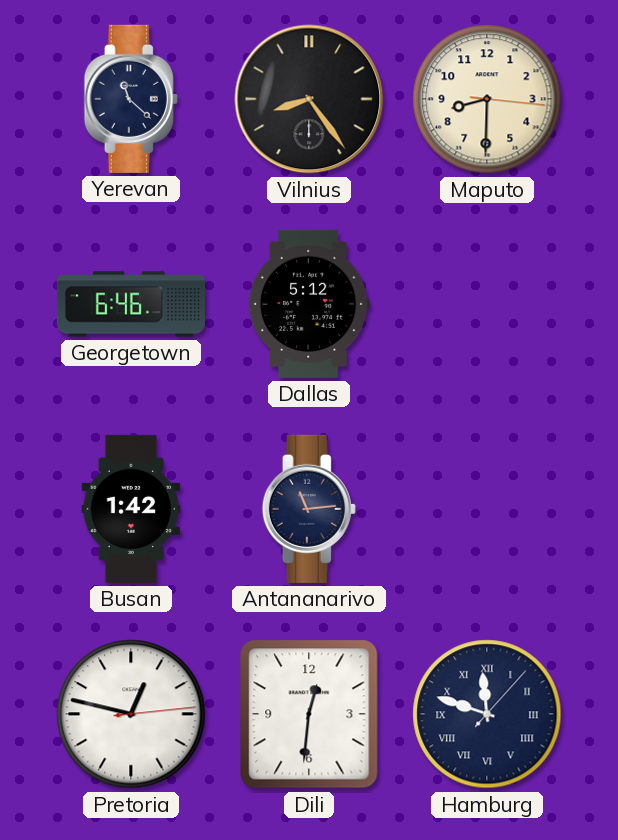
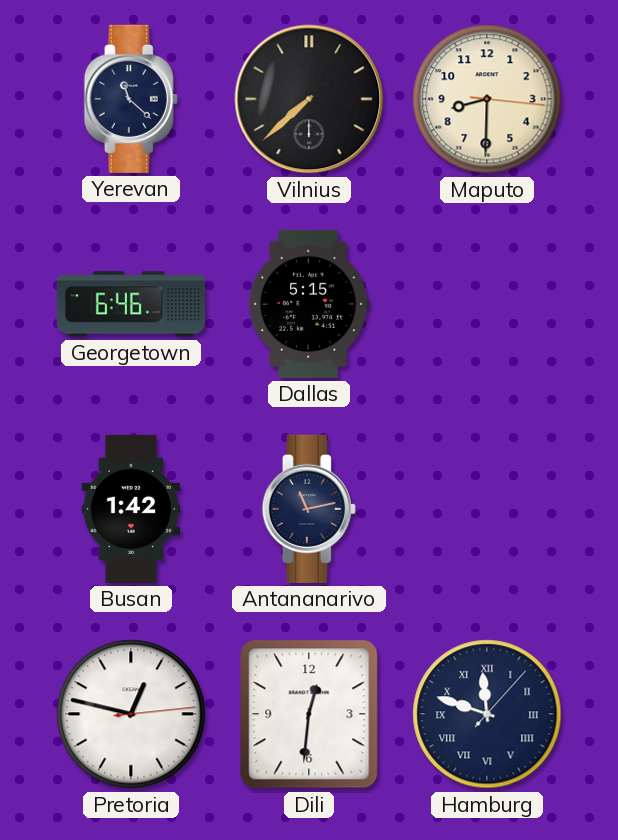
Vilnius: 8:24 -> 7:38 (309, 99)
Dallas: 5:12 -> 5:15 (309, 304)
Antananarivo: 11:14 -> 11:13 (309, 509)
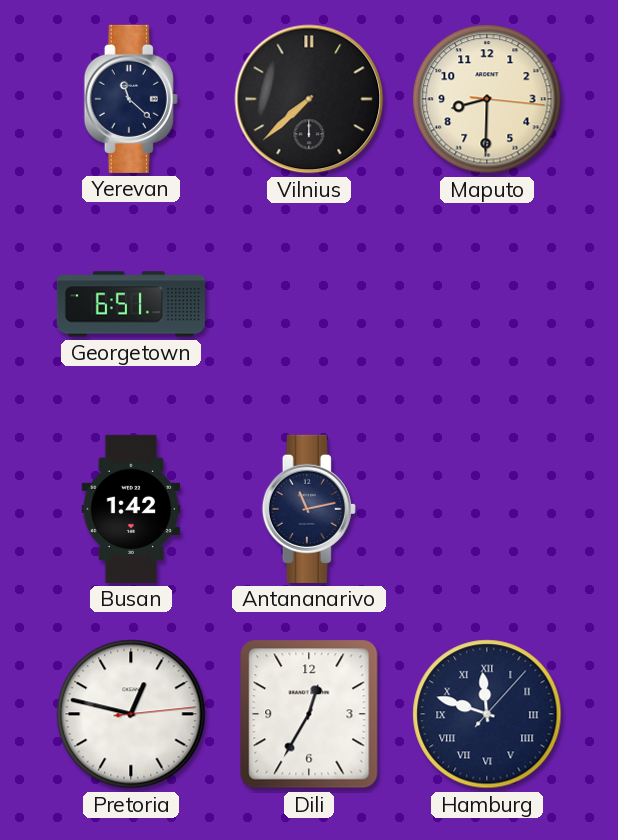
Georgetown: 6:46 -> 6:51 (131, 304)
Dallas: 5:15 -> none (309, 304)
Dili: 12:31 -> 12:35 (309, 714)
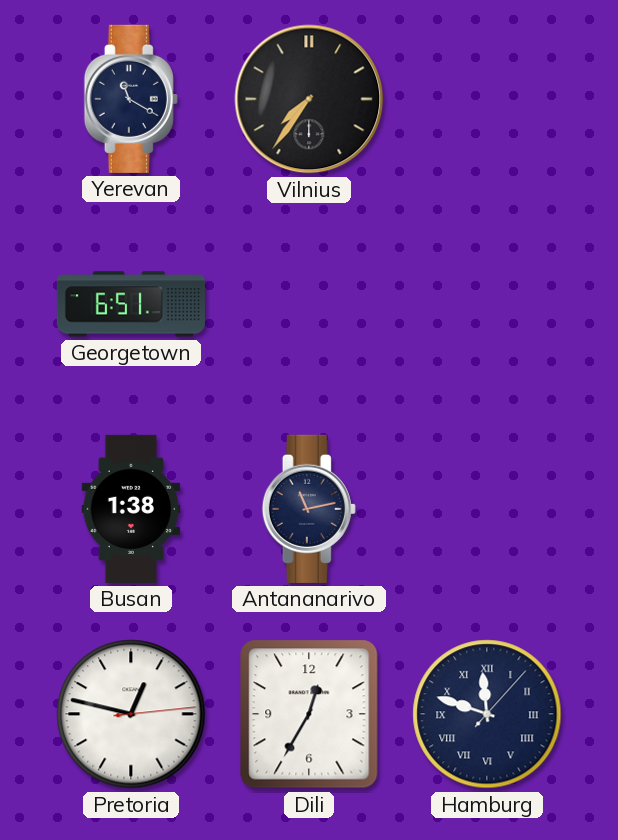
Yerevan: 11:22 -> 11:20 (131, 99)
Vilnius: 7:38 -> 7:36 (309, 99)
Maputo: 8:30 -> none (487, 99)
Busan: 1:42 -> 1:38 (131, 509)
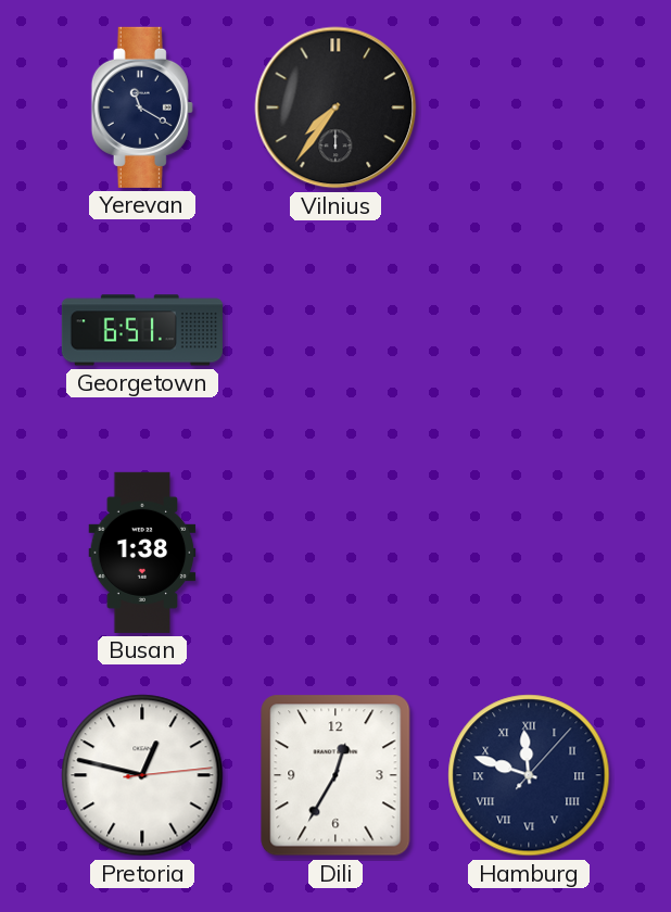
Antananarivo: 11:13 -> none (309, 509)
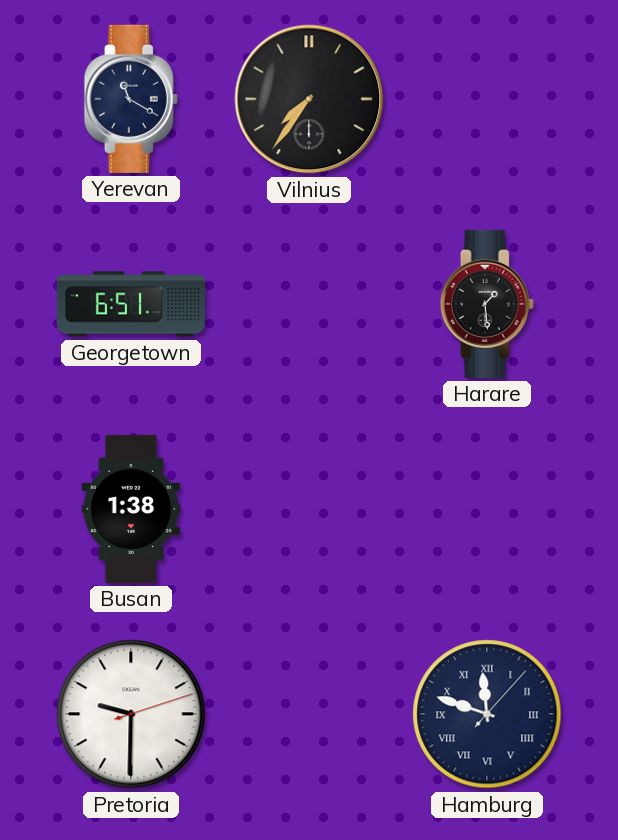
Harare: none -> 1:29 (487, 304)
Pretoria: 12:47 -> 9:30 (131, 714)
Dili: 12:35 -> none (335, 775)
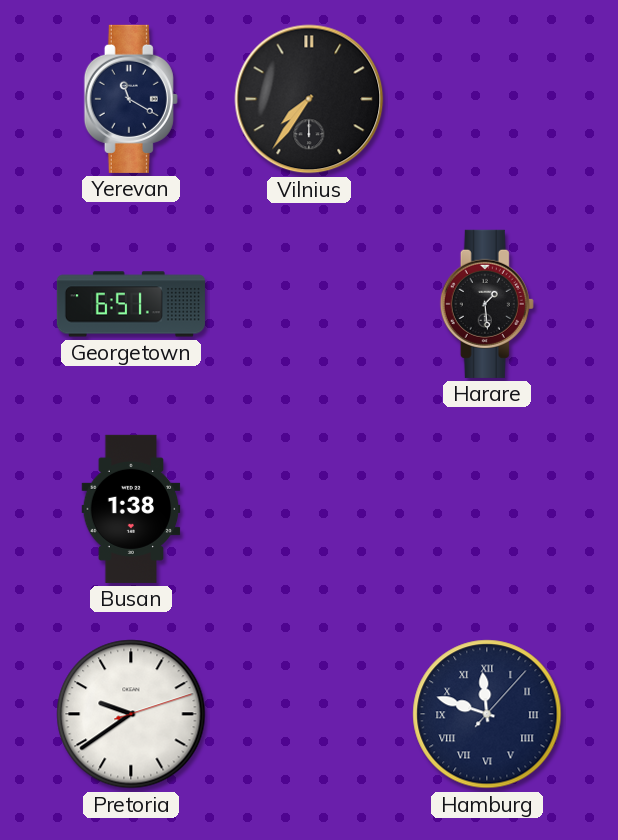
Pretoria: 9:30 -> 9:39 (131, 714)
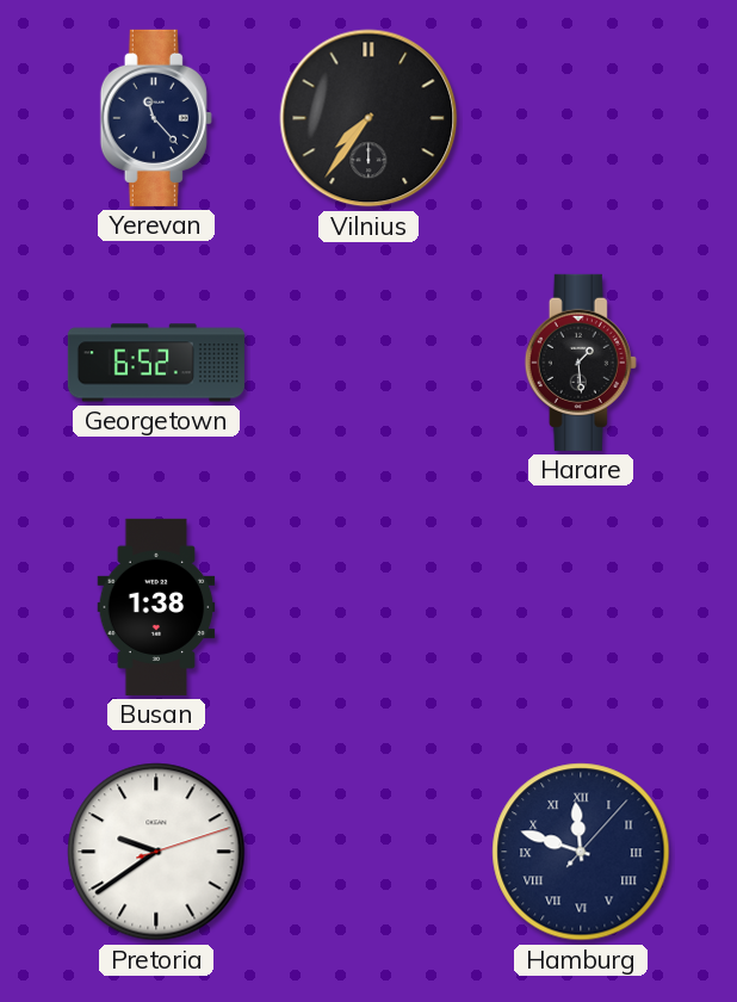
Yerevan: 11:20 -> 11:23 (156, 118)
Georgetown: 6:51 -> 6:52 (156, 363)
